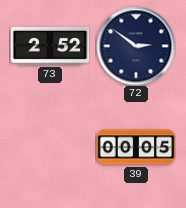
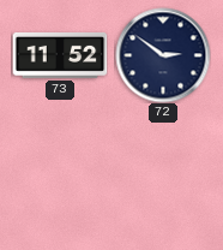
73: 2:52 -> 11:52 (60, 55)
39: 00:05 -> none (136, 147)
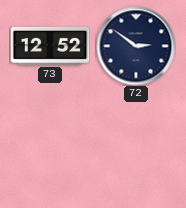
73: 11:52 -> 12:52 (50, 46)
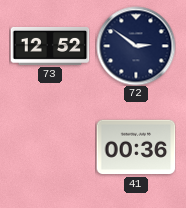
41: none -> 00:36 (136, 147)
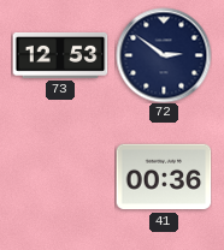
73: 12:52 -> 12:53 (60, 55)
